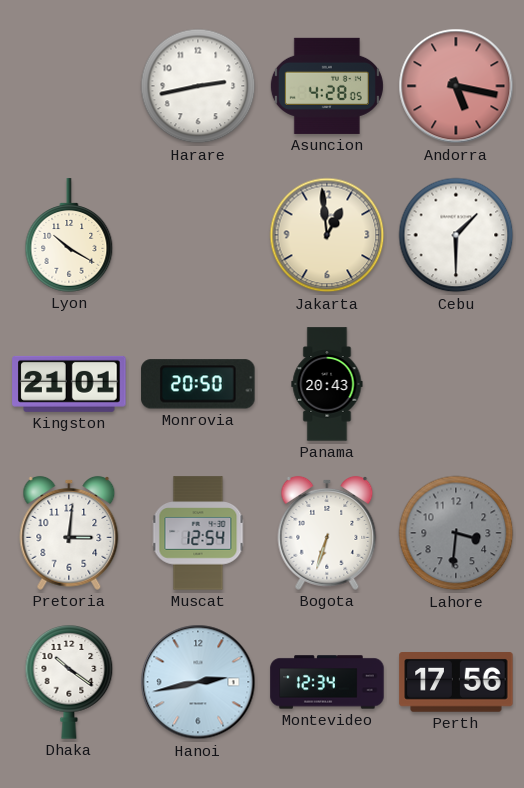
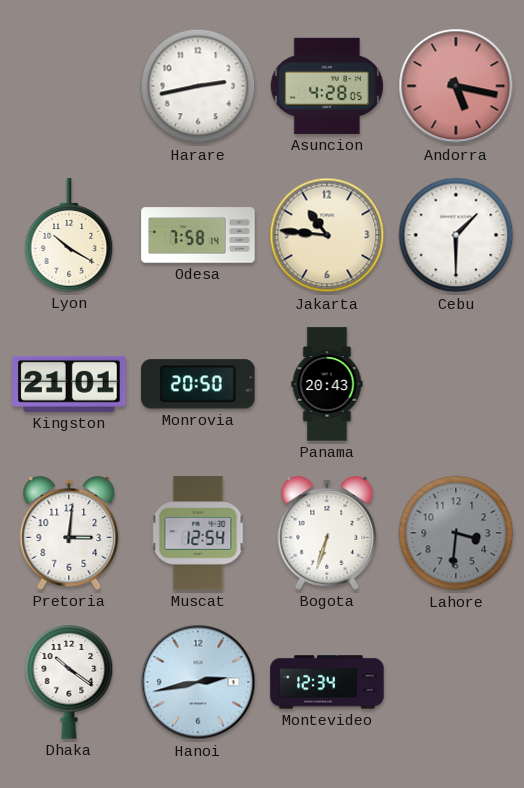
Odesa: none -> 7:58 (198, 235)
Jakarta: 12:59 -> 10:46 (327, 235)
Perth: 17:56 -> none (456, 683)
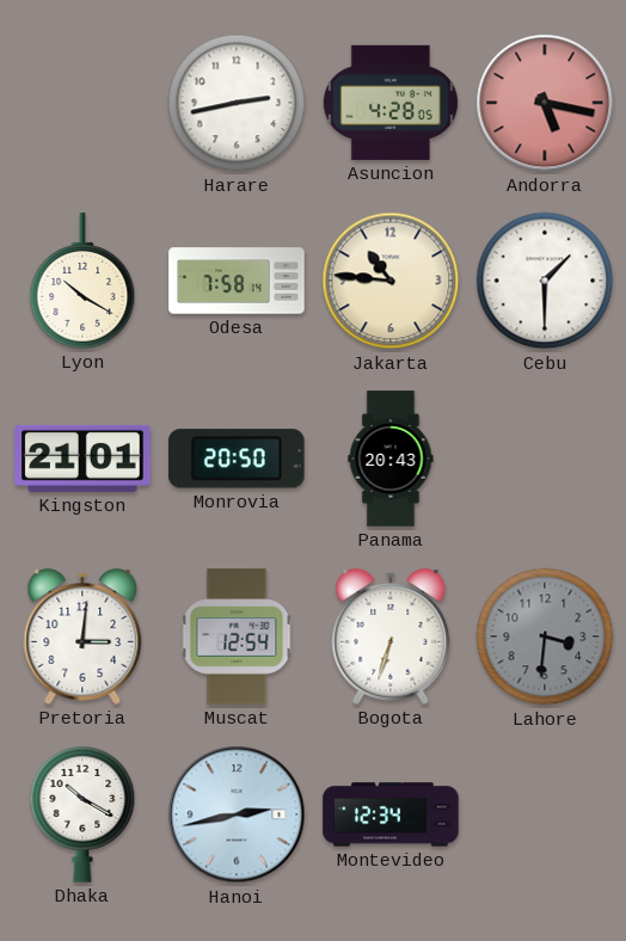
Dhaka: 10:21 -> 10:20 (82, 814)
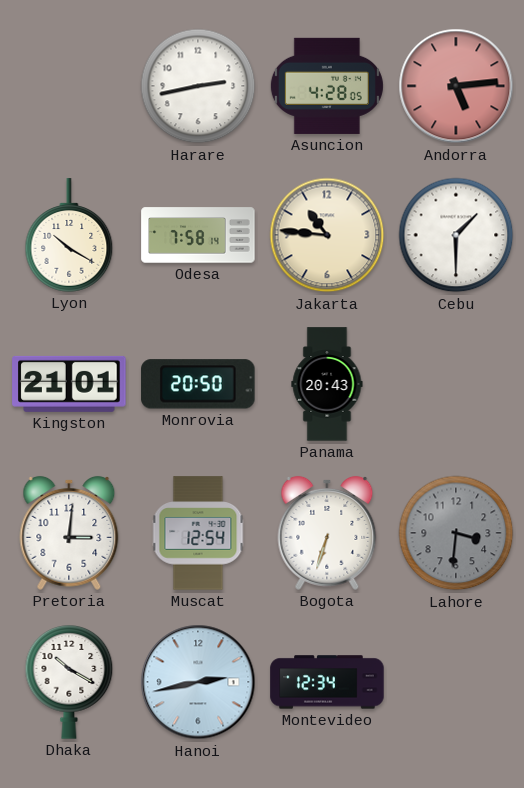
Andorra: 5:17 -> 5:14 (456, 86)
